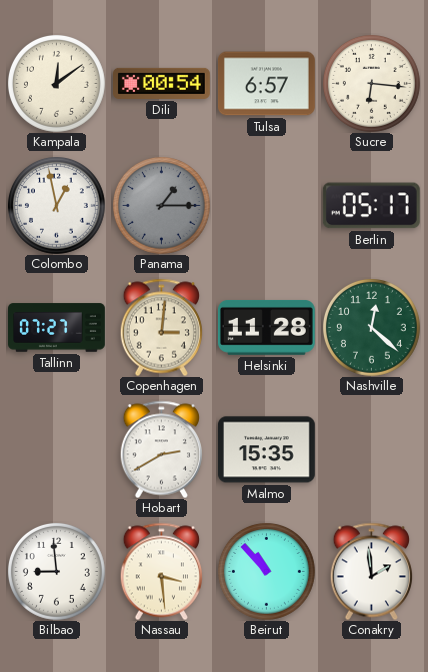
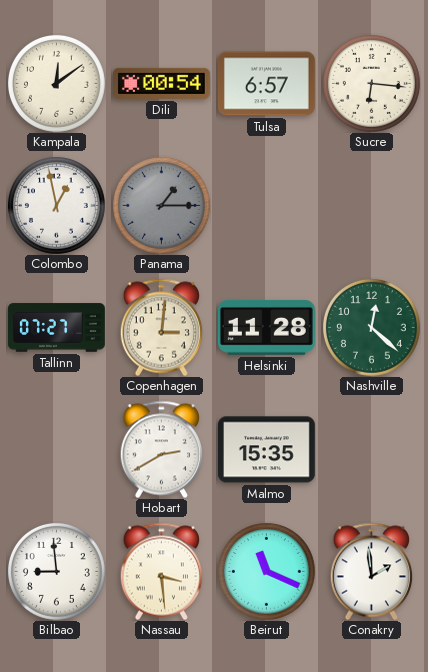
Berlin: 05:17 -> none (371, 206)
Beirut: 10:53 -> 11:19 (266, 571)
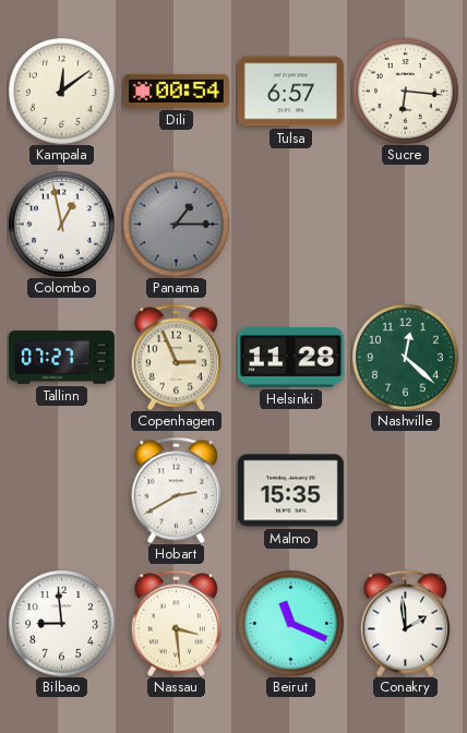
Copenhagen: 3:01 -> 2:56 (176, 357)
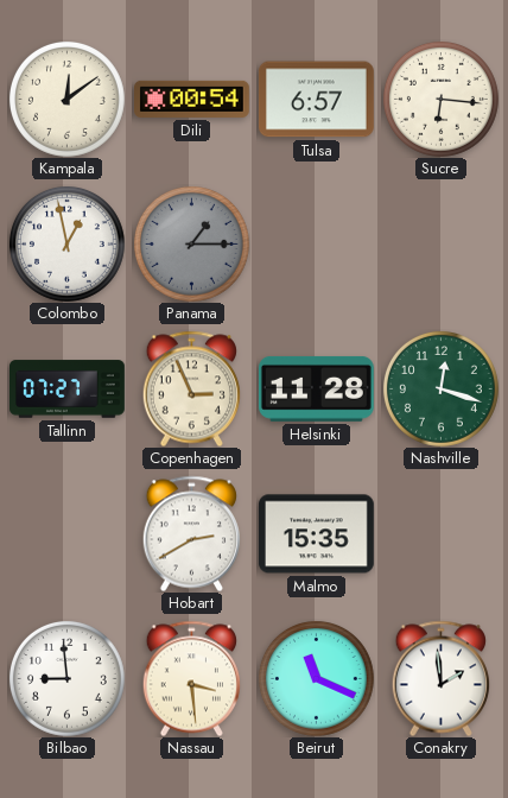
Nashville: 12:22 -> 12:18 (440, 388)
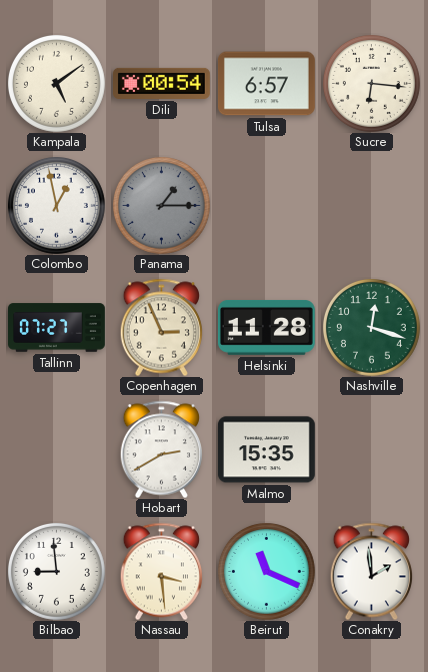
Kampala: 12:09 -> 5:09 (56, 83)
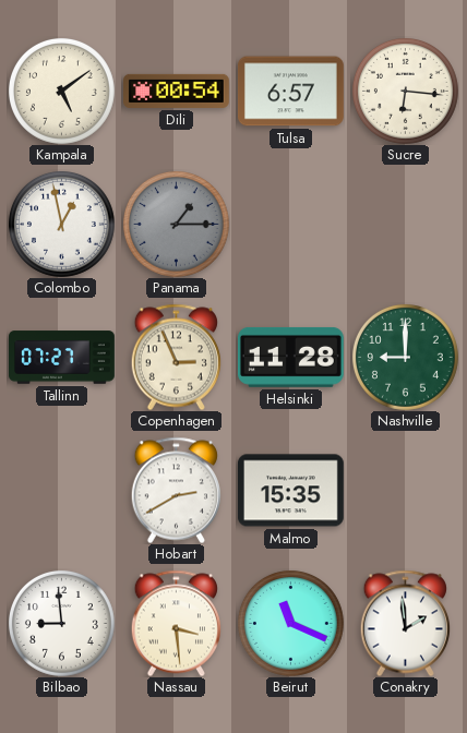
Nashville: 12:18 -> 9:00 (405, 357)
